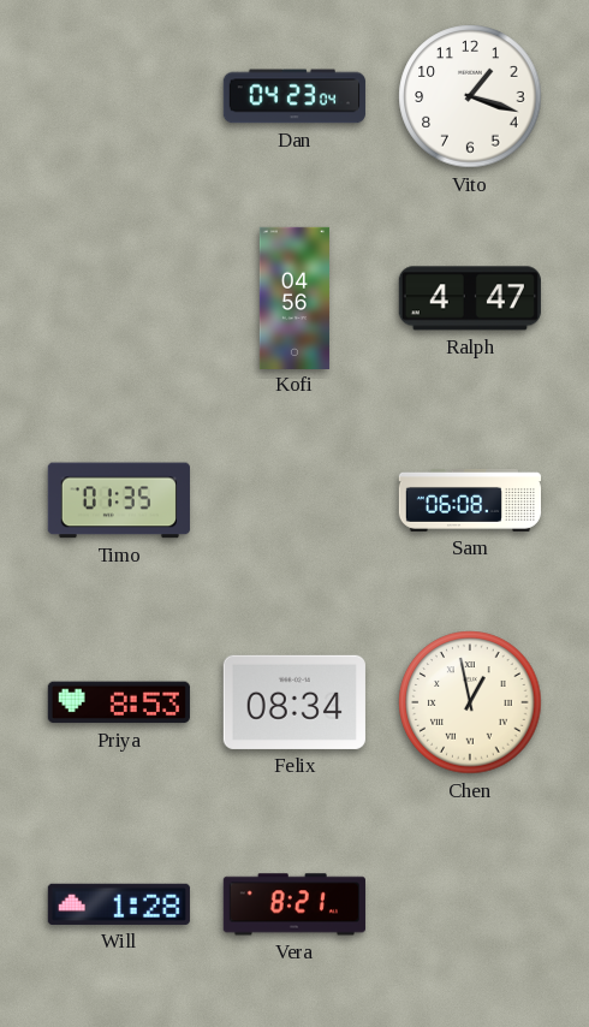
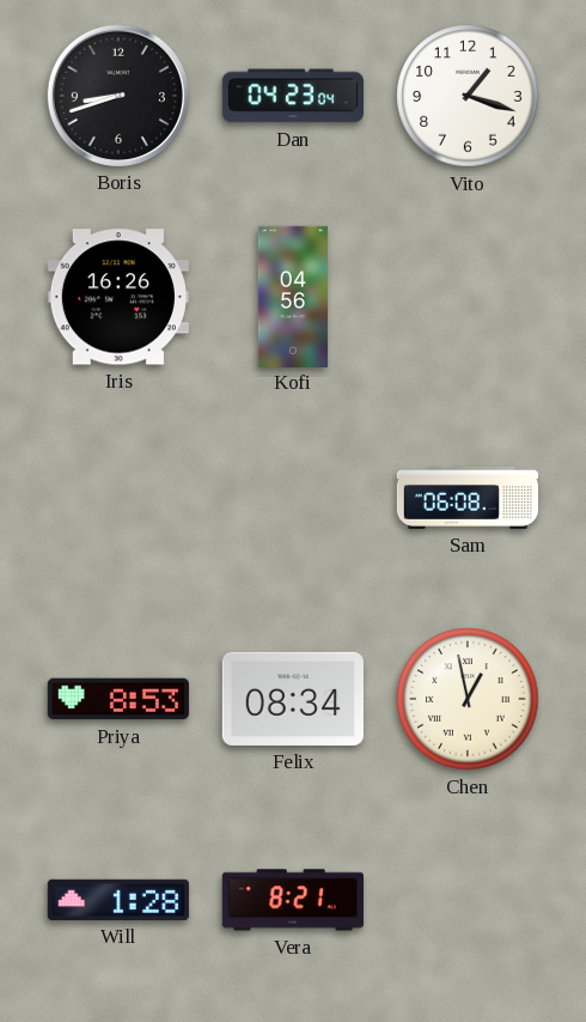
Boris: none -> 8:42 (118, 96)
Iris: none -> 16:26 (118, 297)
Ralph: 4:47 -> none (470, 298)
Timo: 01:35 -> none (119, 500)
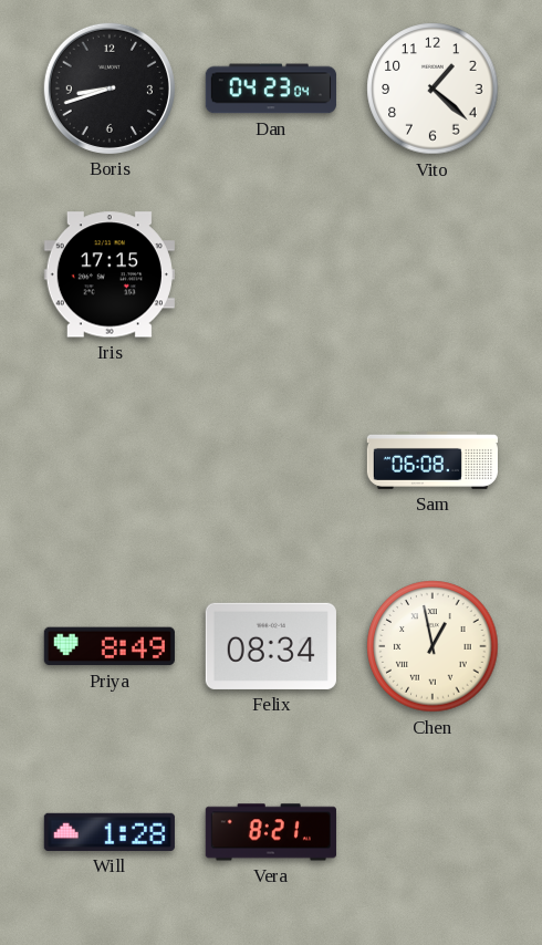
Vito: 1:18 -> 1:22 (432, 89)
Iris: 16:26 -> 17:15 (110, 274)
Kofi: 04:56 -> none (293, 296)
Priya: 8:53 -> 8:49 (110, 646)
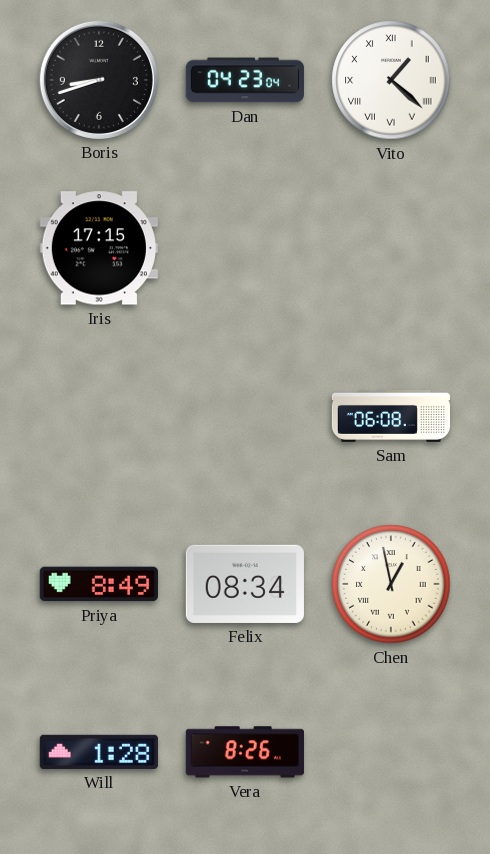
Vito numerals: Arabic -> Roman (391, 80)
Vera: 8:21 -> 8:26 (245, 752)
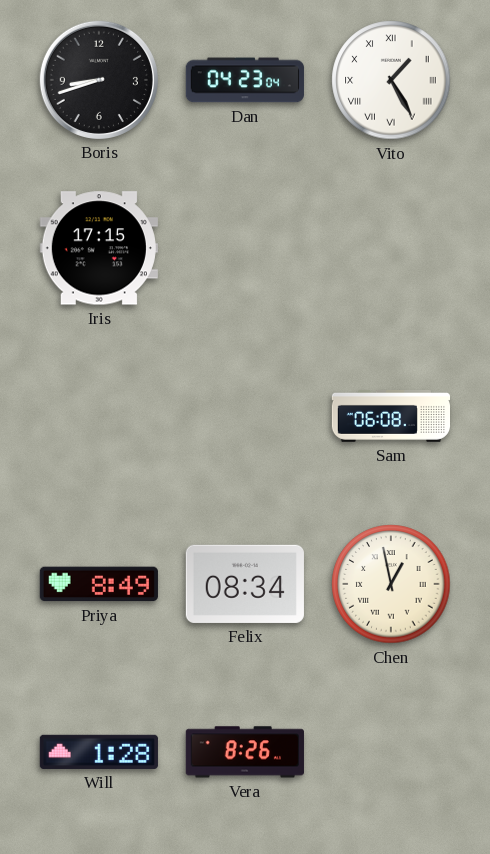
Vito: 1:22 -> 1:25 (391, 80)
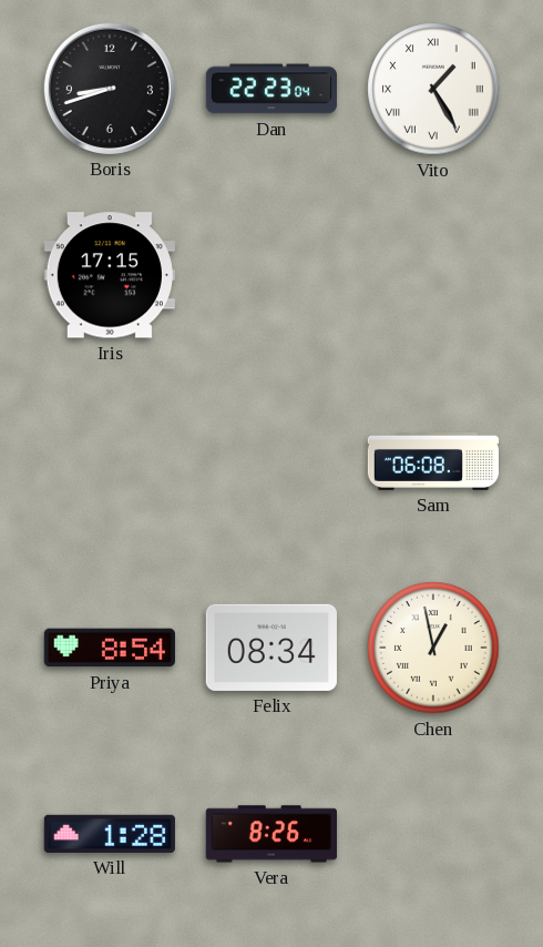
Dan: 04:23 -> 22:23 (271, 89)
Priya: 8:49 -> 8:54 (110, 648)
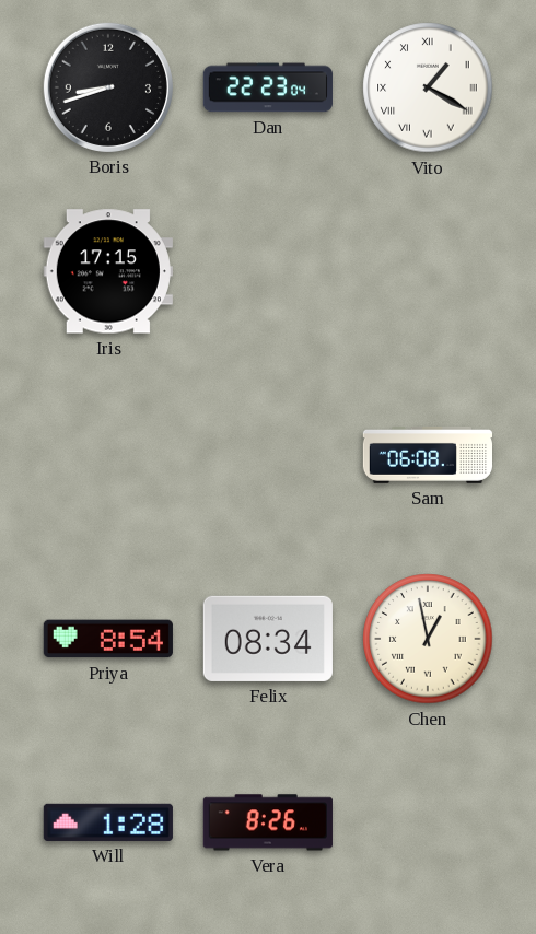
Vito: 1:25 -> 1:20 (428, 87)
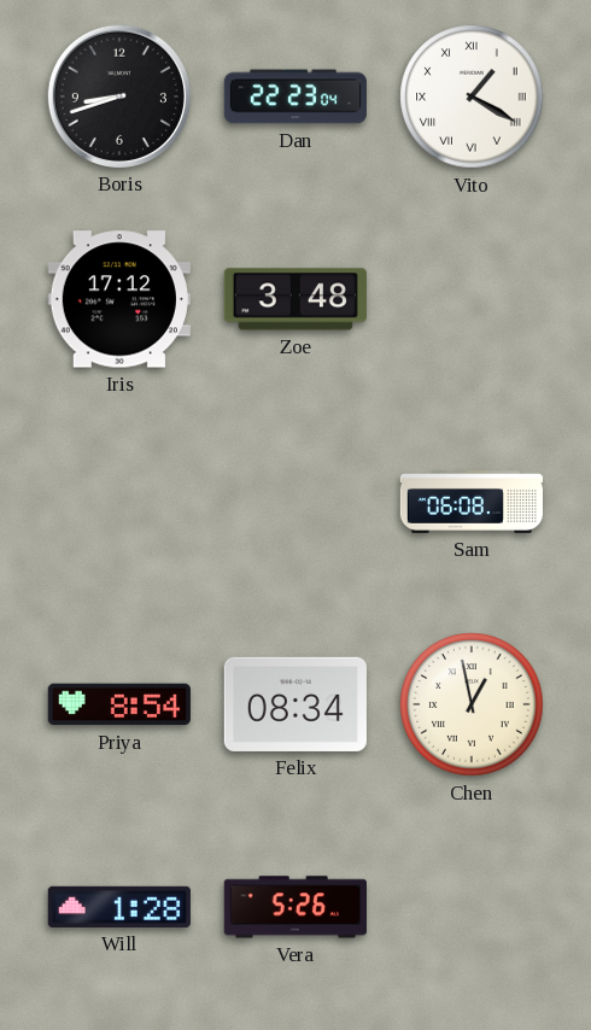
Iris: 17:15 -> 17:12 (119, 299)
Zoe: none -> 3:48 (295, 299)
Vera: 8:26 -> 5:26 (295, 907)
